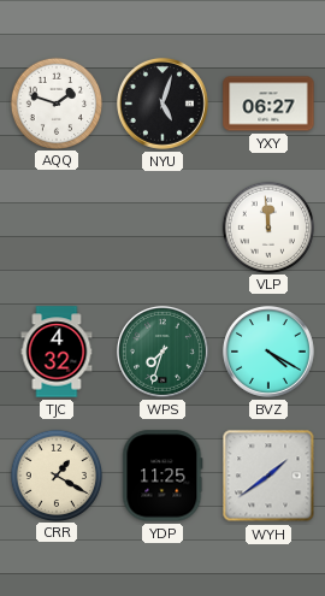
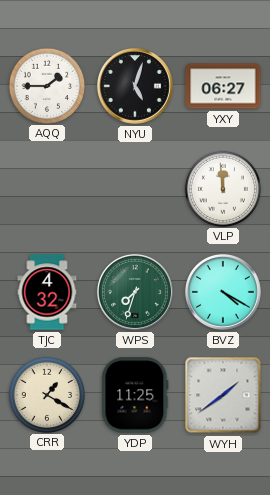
AQQ: 1:48 -> 1:45 (46, 85)
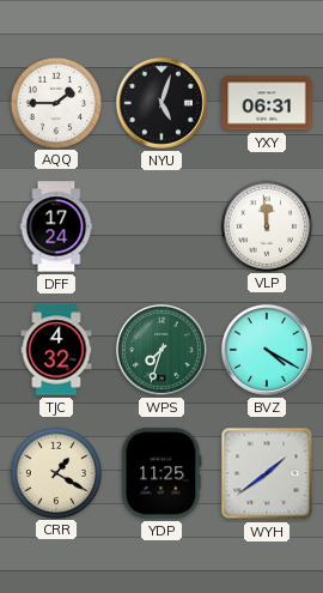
YXY: 06:27 -> 06:31 (267, 103)
DFF: none -> 17:24 (56, 226)
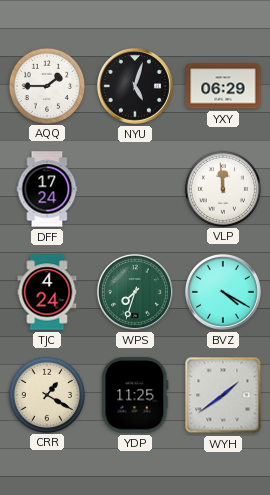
YXY: 06:31 -> 06:29 (223, 86)
TJC: 4:32 -> 4:24 (47, 292)
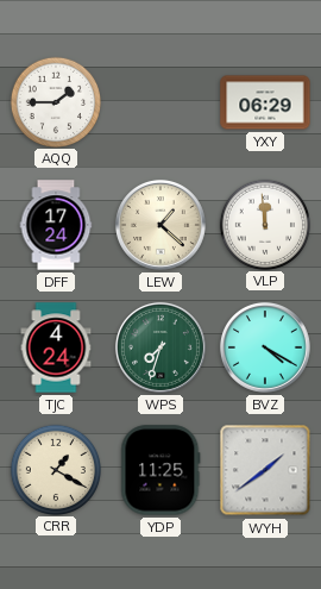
NYU: 5:03 -> none (135, 86)
LEW: none -> 1:22 (160, 225)
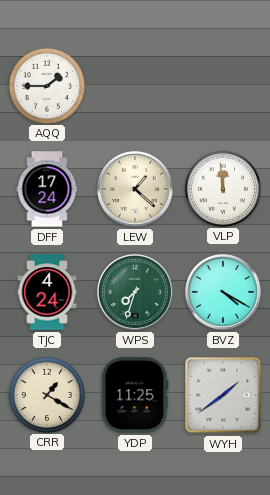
YXY: 06:29 -> none (265, 102)
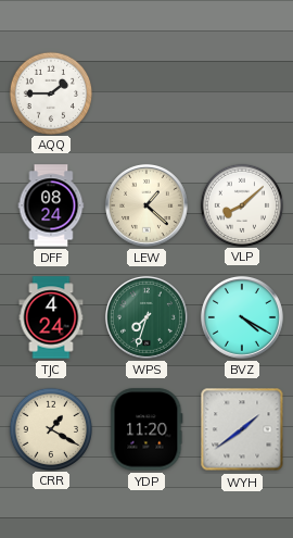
DFF: 17:24 -> 08:24 (51, 205)
VLP: 11:59 -> 8:08 (241, 204)
YDP: 11:25 -> 11:20 (146, 429)
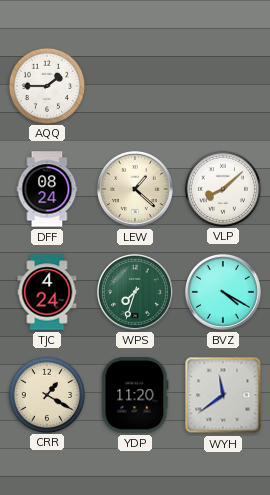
WYH: 1:39 -> 11:39 (223, 395)
